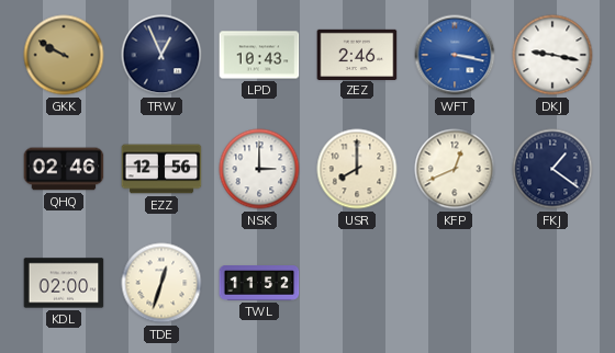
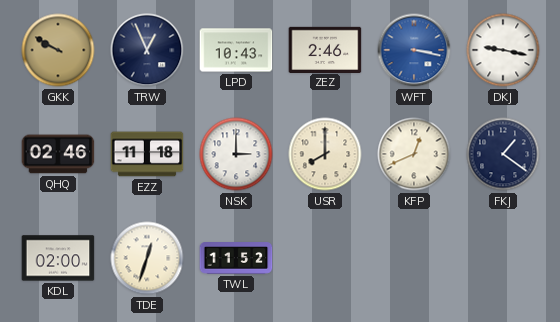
EZZ: 12:56 -> 11:18 (147, 154)
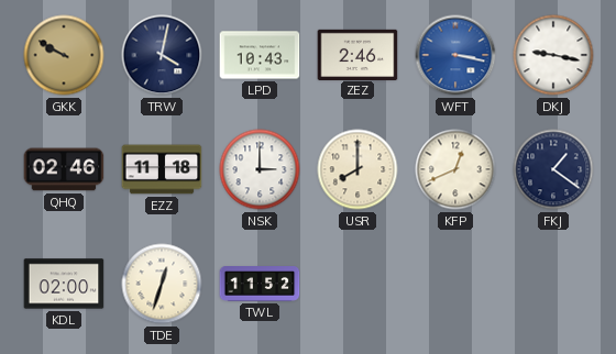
TRW: 12:56 -> 4:02 (162, 55)
